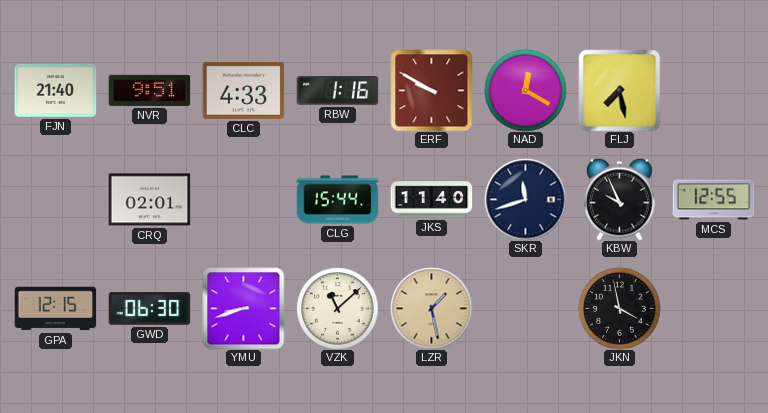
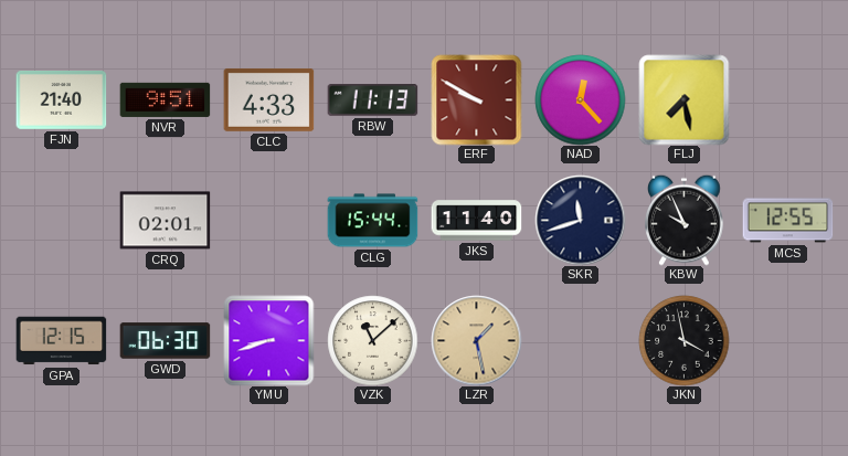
RBW: 1:16 -> 11:13 (372, 100)
NAD: 12:20 -> 12:23 (580, 99)
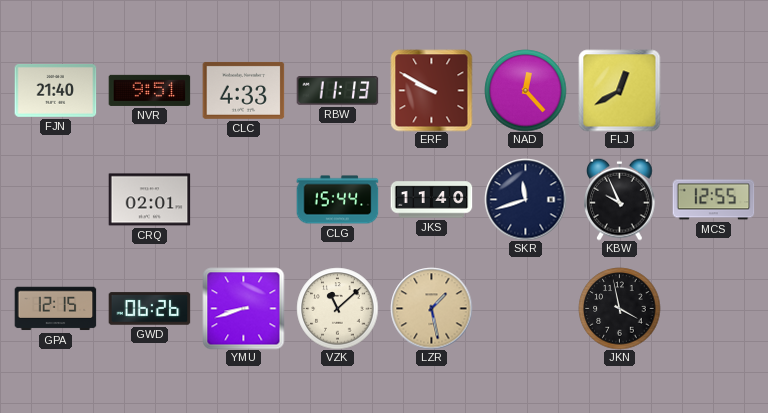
FLJ: 7:28 -> 12:40 (619, 90)
GWD: 06:30 -> 06:26 (149, 309)
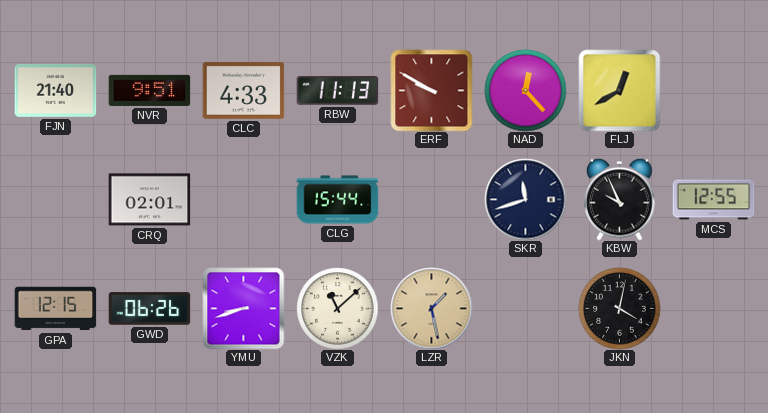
JKS: 11:40 -> none (431, 200)
JKN: 3:58 -> 4:02 (619, 308)
